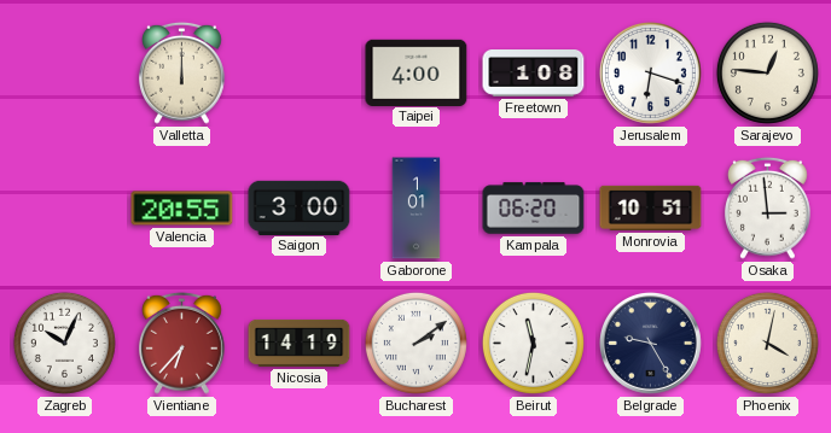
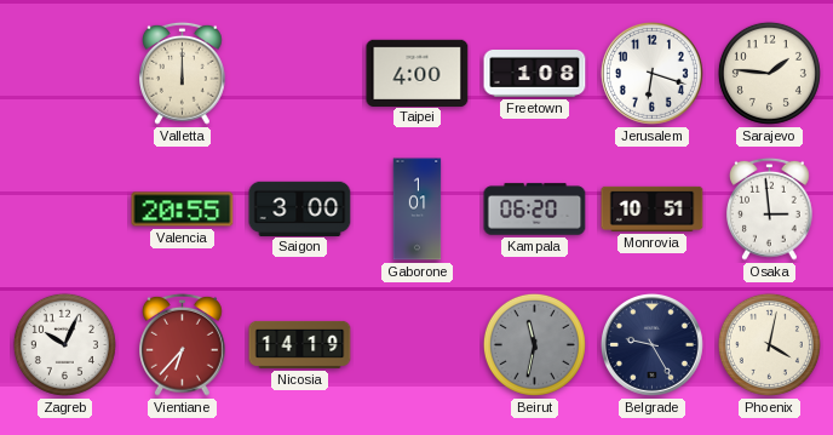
Sarajevo: 12:46 -> 1:46 (769, 73)
Bucharest: 2:09 -> none (415, 343)
Beirut dial: white -> grey (534, 344)
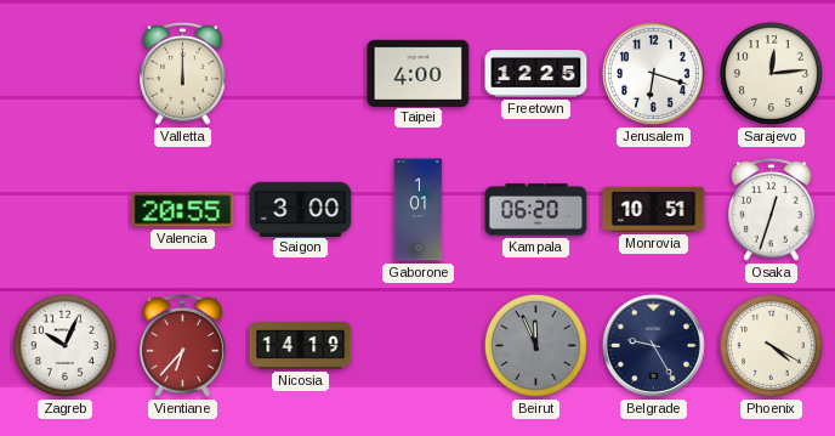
Freetown: 1:08 -> 12:25 (536, 74)
Sarajevo: 1:46 -> 12:14 (771, 73)
Osaka: 2:59 -> 12:33 (772, 209)
Beirut: 11:32 -> 11:56 (535, 345)
Phoenix: 4:02 -> 4:20 (771, 345)
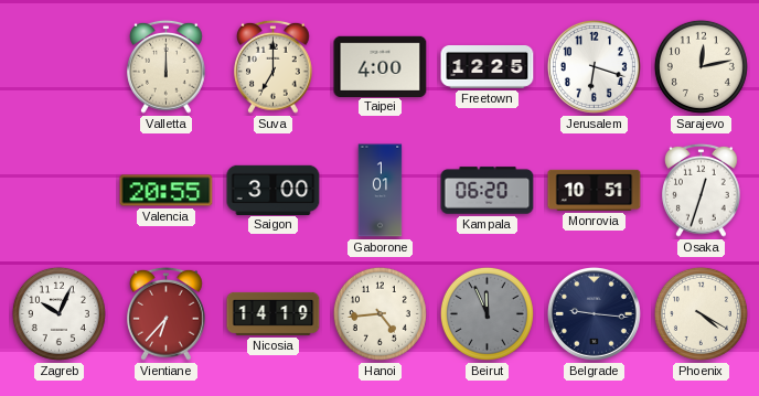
Suva: none -> 7:00 (274, 66)
Sarajevo: 12:14 -> 12:13 (701, 66)
Hanoi: none -> 4:44 (379, 313)
Belgrade: 9:25 -> 9:16 (594, 313)
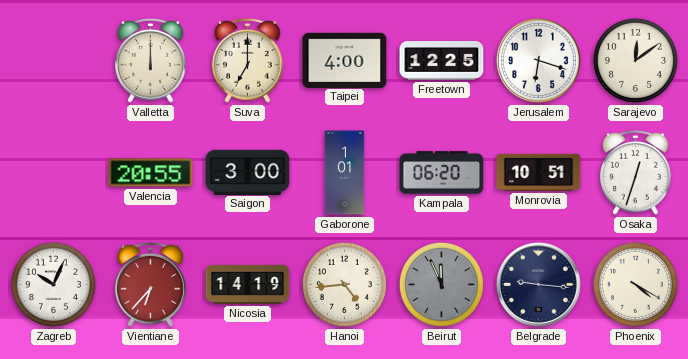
Sarajevo: 12:13 -> 12:09 (635, 60)
